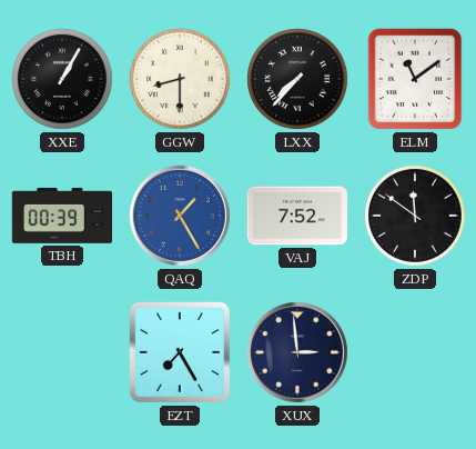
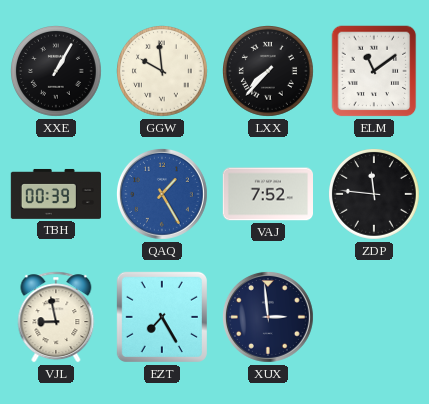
GGW: 8:30 -> 9:59 (163, 72)
ZDP: 11:51 -> 11:46 (375, 195)
VJL: none -> 8:58 (56, 317)
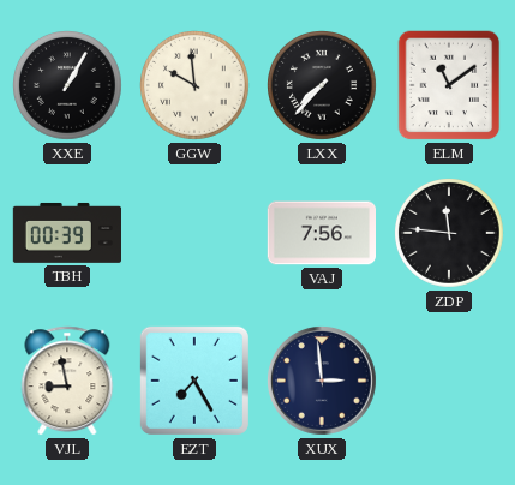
QAQ: 1:25 -> none (162, 194)
VAJ: 7:52 -> 7:56 (321, 233)
